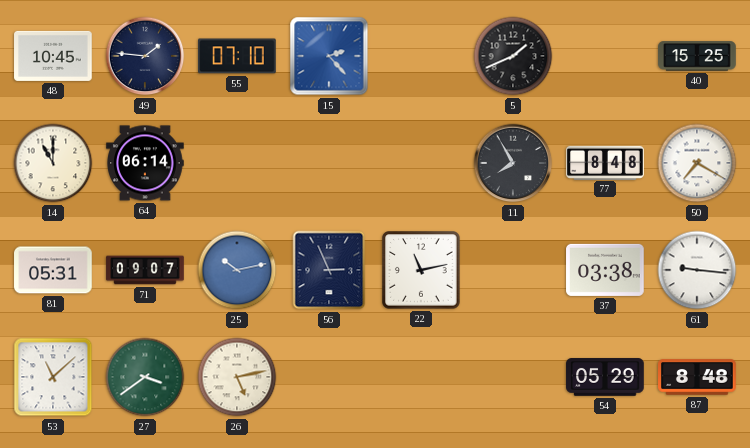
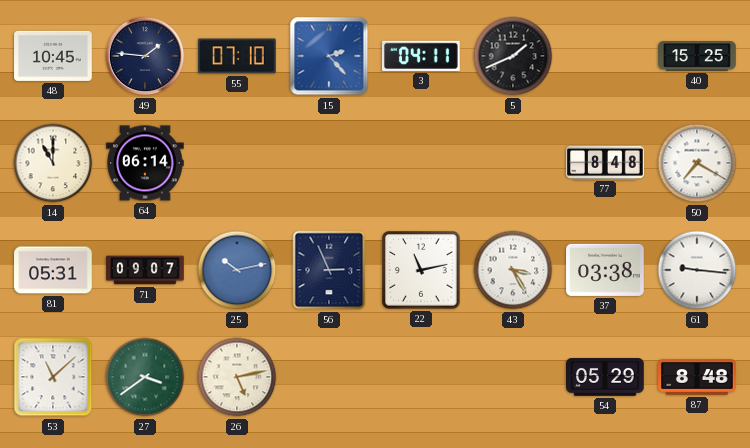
3: none -> 04:11 (421, 56)
11: 7:55 -> none (513, 163)
43: none -> 3:25 (513, 270)
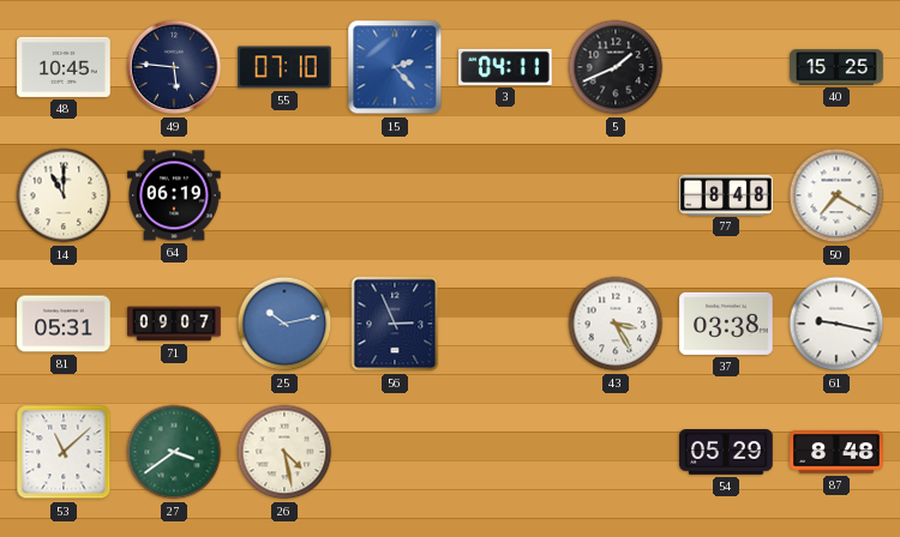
49: 1:46 -> 5:46 (174, 67)
64: 06:14 -> 06:19 (174, 195)
22: 11:13 -> none (421, 270)
61: 9:16 -> 9:17 (836, 324)
26: 5:13 -> 4:28 (284, 452)
